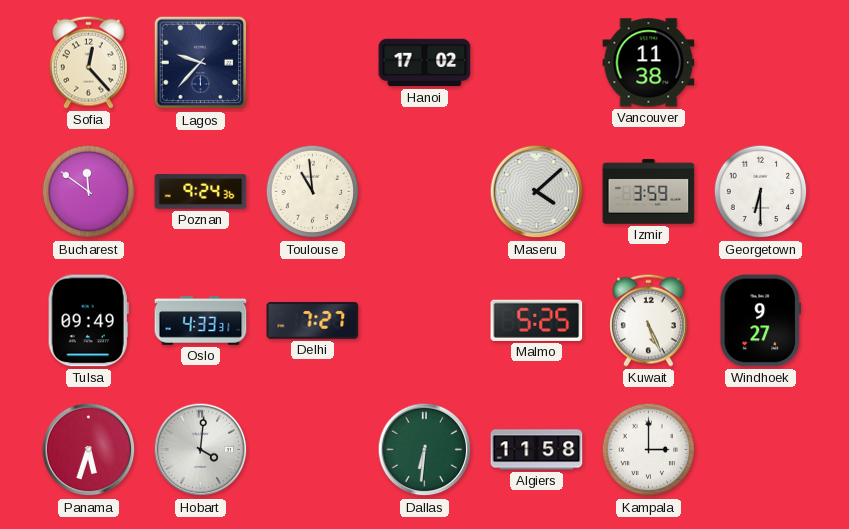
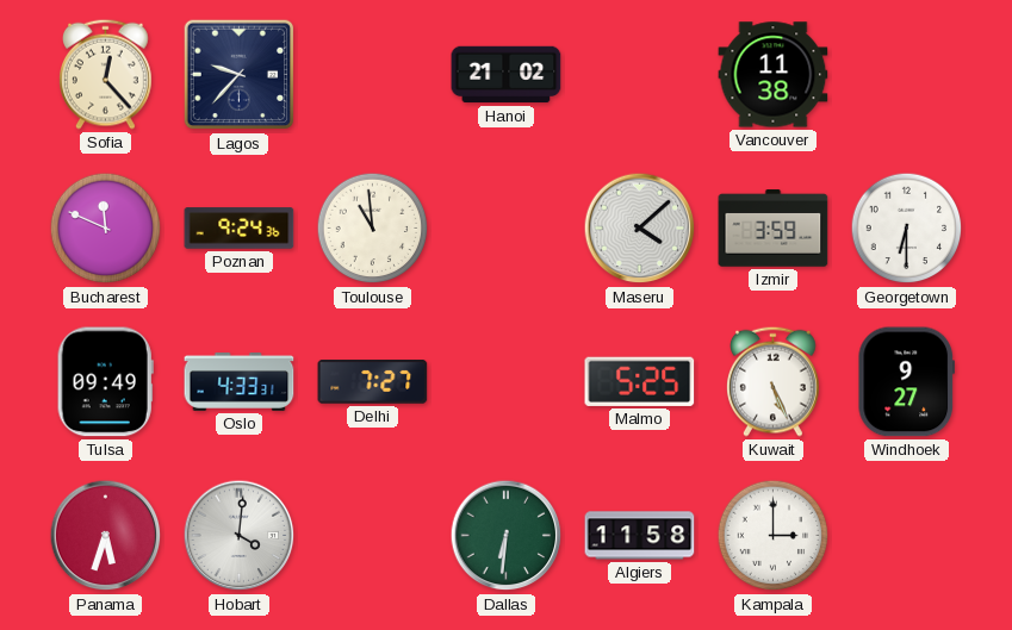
Hanoi: 17:02 -> 21:02 (507, 75)
Bucharest: 11:51 -> 11:49 (106, 229)
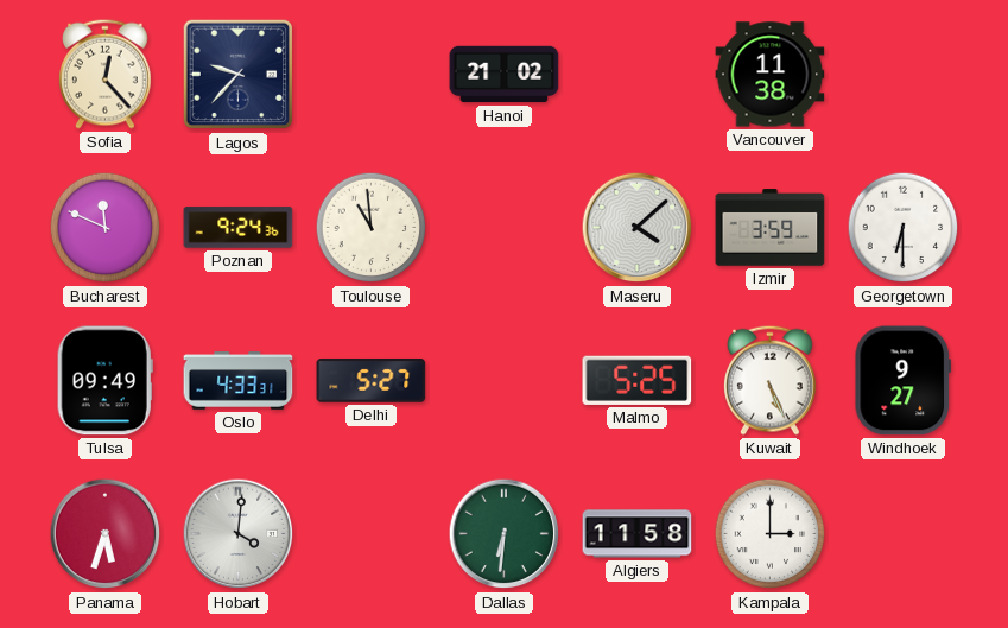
Delhi: 7:27 -> 5:27 (372, 381)
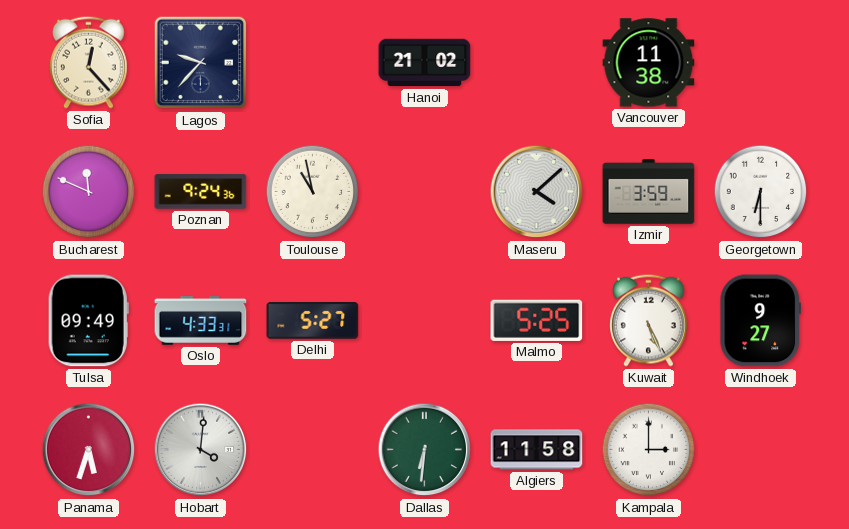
Toulouse: 10:59 -> 10:58 (313, 192)
